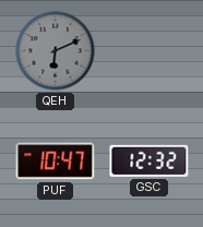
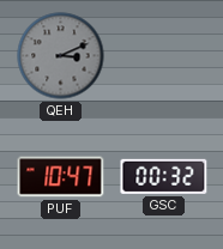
QEH: 6:11 -> 3:11 (61, 56)
GSC: 12:32 -> 00:32 (164, 176)
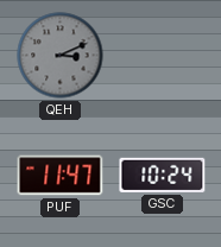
PUF: 10:47 -> 11:47 (61, 176)
GSC: 00:32 -> 10:24 (163, 175)
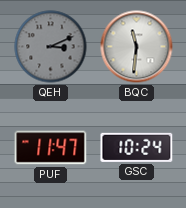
BQC: none -> 11:31 (137, 47)
